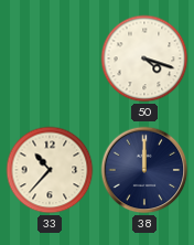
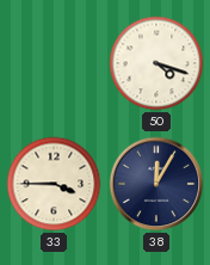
33: 10:37 -> 3:45 (54, 184)
38: 12:00 -> 12:05 (156, 184)
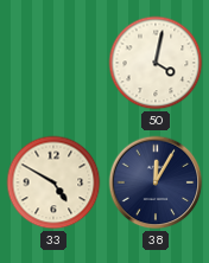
50: 4:18 -> 4:02 (156, 63)
33: 3:45 -> 4:50 (53, 182)
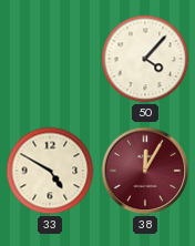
50: 4:02 -> 4:07 (145, 59)
38 dial: navy -> burgundy (145, 171)
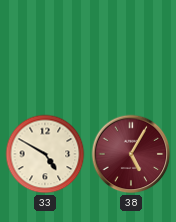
50: 4:07 -> none (145, 59)
38: 12:05 -> 5:05 (131, 154)
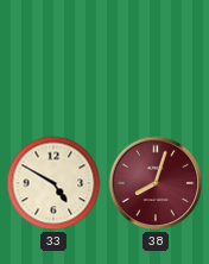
38: 5:05 -> 8:03 (156, 183)
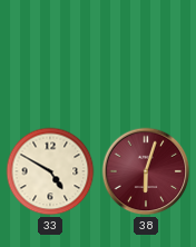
38: 8:03 -> 6:03 (146, 171)
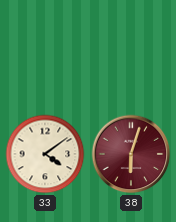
33: 4:50 -> 4:09 (45, 154)
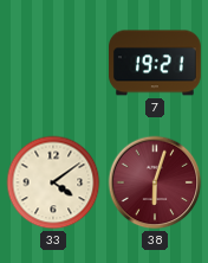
7: none -> 19:21 (156, 63)
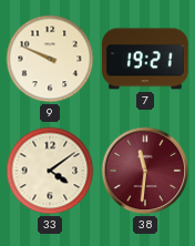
9: none -> 9:49 (50, 59)
38: 6:03 -> 11:31 (145, 171)
